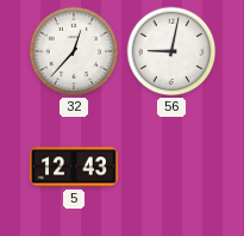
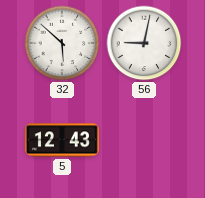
32: 12:37 -> 5:52 (62, 43)
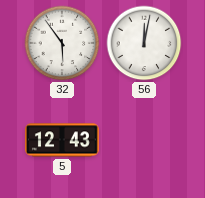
32: 5:52 -> 5:54 (62, 43)
56: 9:02 -> 12:02 (144, 43)
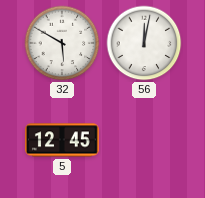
32: 5:54 -> 5:50 (62, 43)
5: 12:43 -> 12:45 (62, 140)
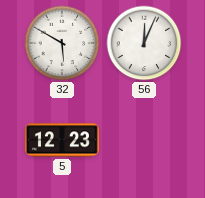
56: 12:02 -> 12:04 (144, 43)
5: 12:45 -> 12:23 (62, 140)
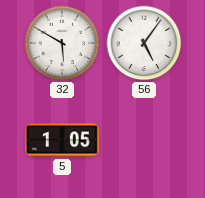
56: 12:04 -> 5:06 (144, 43)
5: 12:23 -> 1:05 (62, 140)
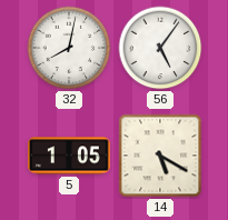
32: 5:50 -> 8:02 (69, 48)
14: none -> 5:20 (160, 156)
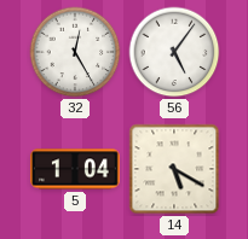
32: 8:02 -> 12:25 (75, 52)
5: 1:05 -> 1:04 (75, 169)
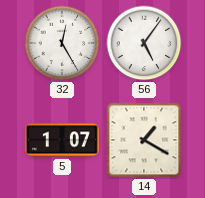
5: 1:04 -> 1:07 (62, 140)
14: 5:20 -> 1:20 (144, 140)
